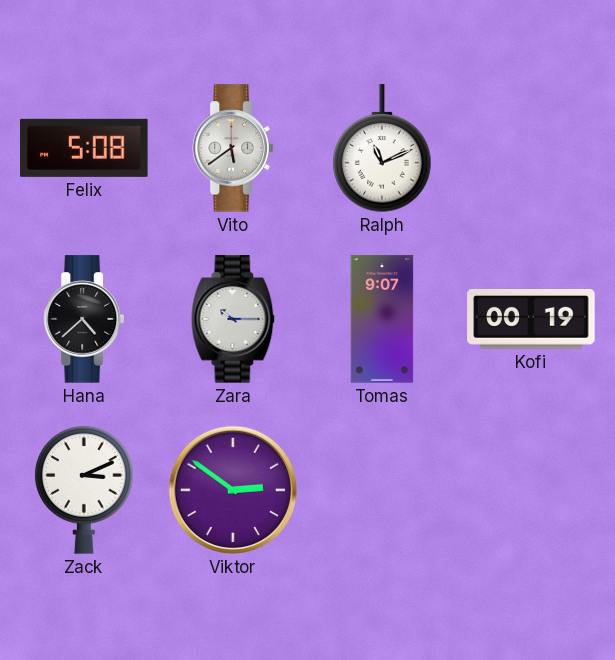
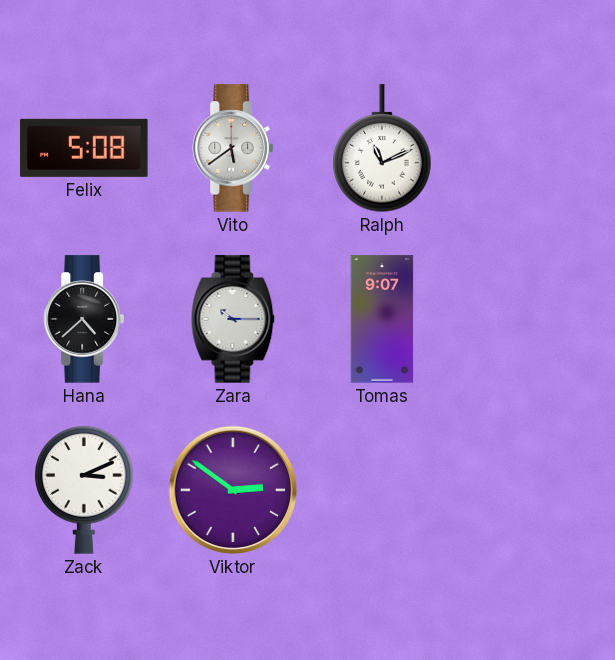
Kofi: 00:19 -> none (531, 320)
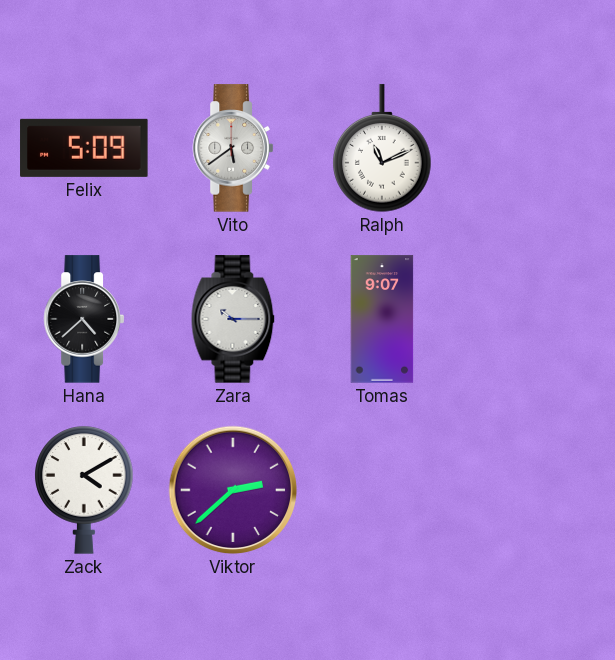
Felix: 5:08 -> 5:09 (84, 148)
Zack: 3:11 -> 4:10 (84, 490)
Viktor: 2:51 -> 2:38 (233, 490)
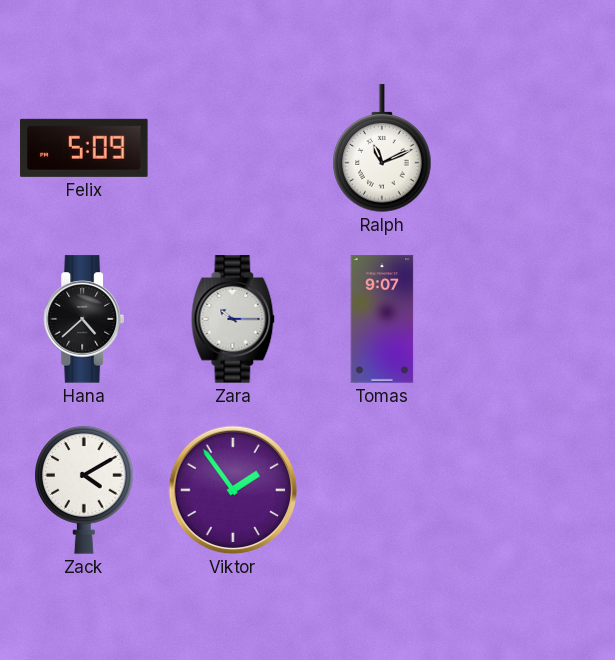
Vito: 5:39 -> none (232, 148)
Viktor: 2:38 -> 1:54 (233, 490)
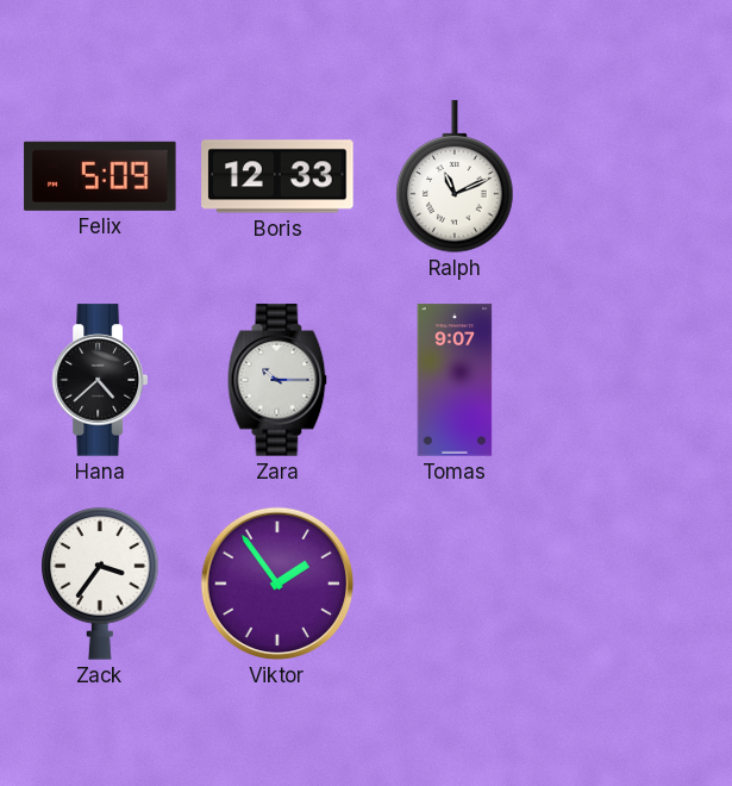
Boris: none -> 12:33 (277, 176)
Zack: 4:10 -> 3:36 (100, 584)
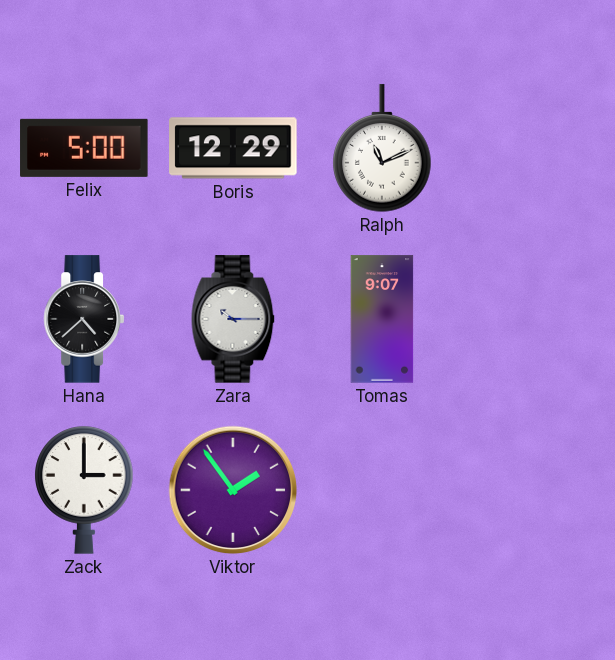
Felix: 5:09 -> 5:00 (84, 148)
Boris: 12:33 -> 12:29 (233, 148)
Zack: 3:36 -> 3:00 (84, 490)
